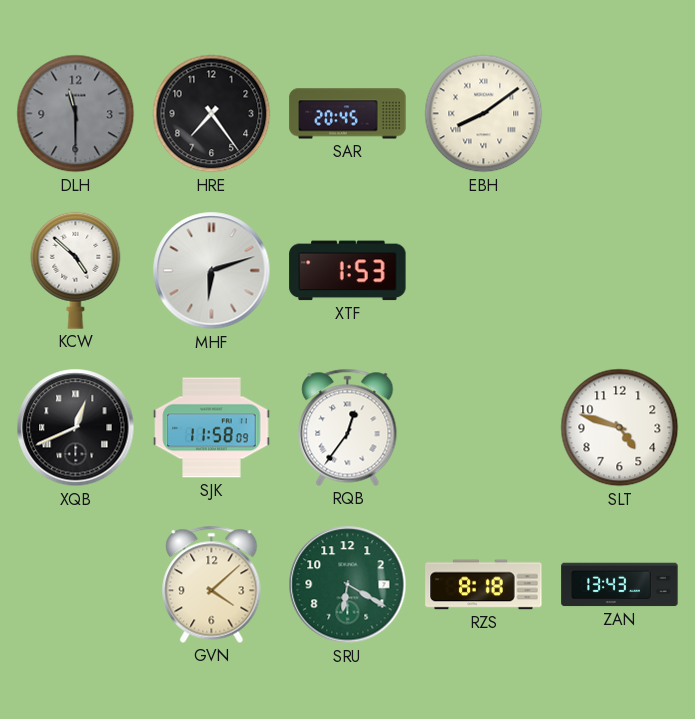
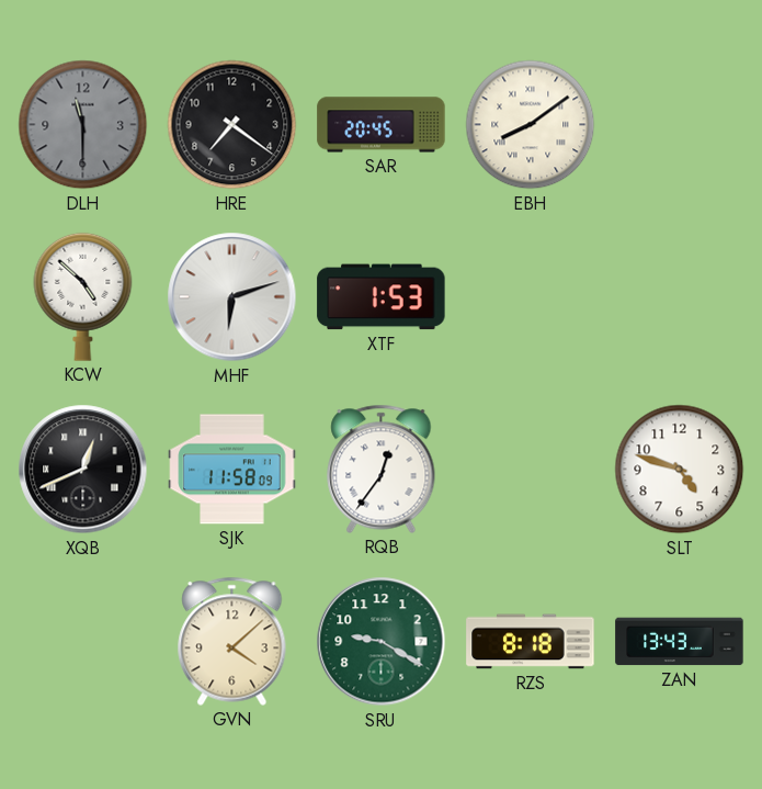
HRE: 7:24 -> 7:21 (232, 125)
SRU: 6:20 -> 9:20 (382, 642)
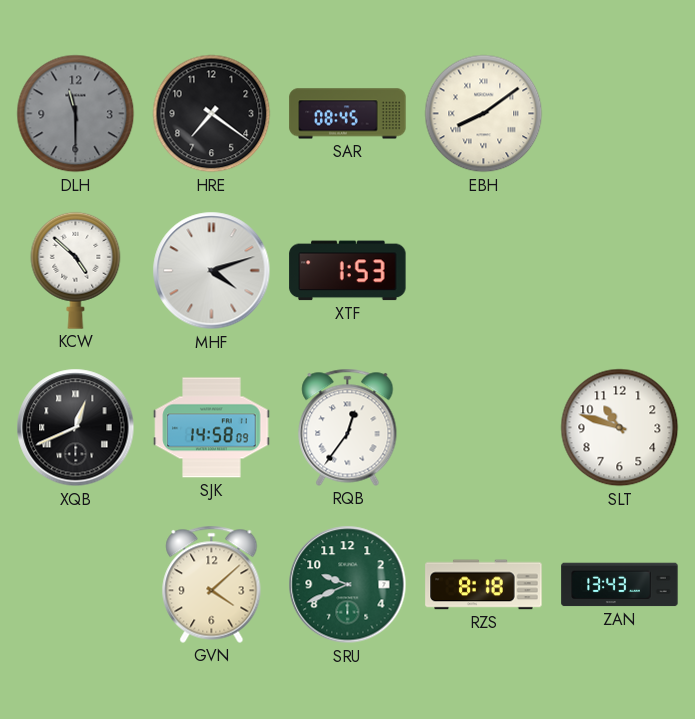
SAR: 20:45 -> 08:45 (348, 114)
MHF: 6:12 -> 4:12 (212, 271)
SJK: 11:58 -> 14:58 (212, 428)
SLT: 4:48 -> 10:48 (620, 428)
SRU: 9:20 -> 9:41 (348, 585)
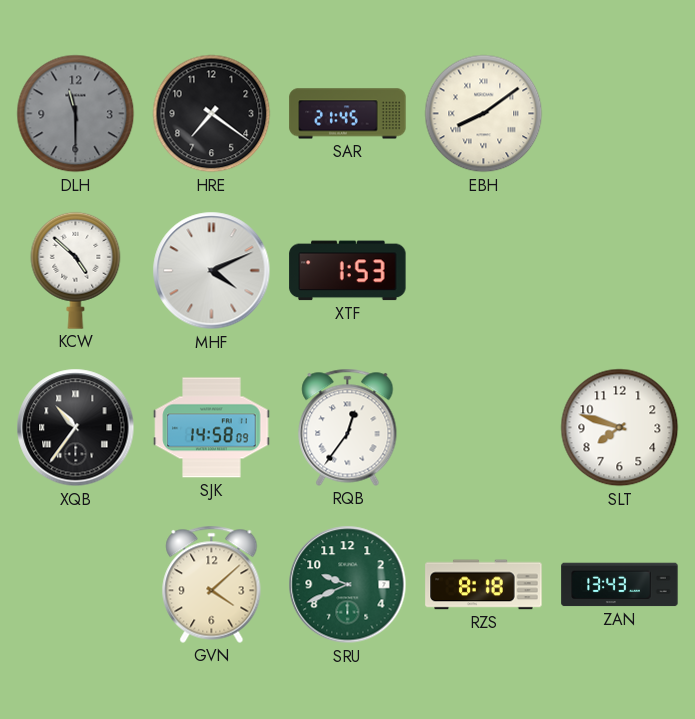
SAR: 08:45 -> 21:45 (348, 114)
MHF: 4:12 -> 4:11 (212, 271)
XQB: 12:41 -> 10:36 (76, 428)
SLT: 10:48 -> 7:48 (620, 428)
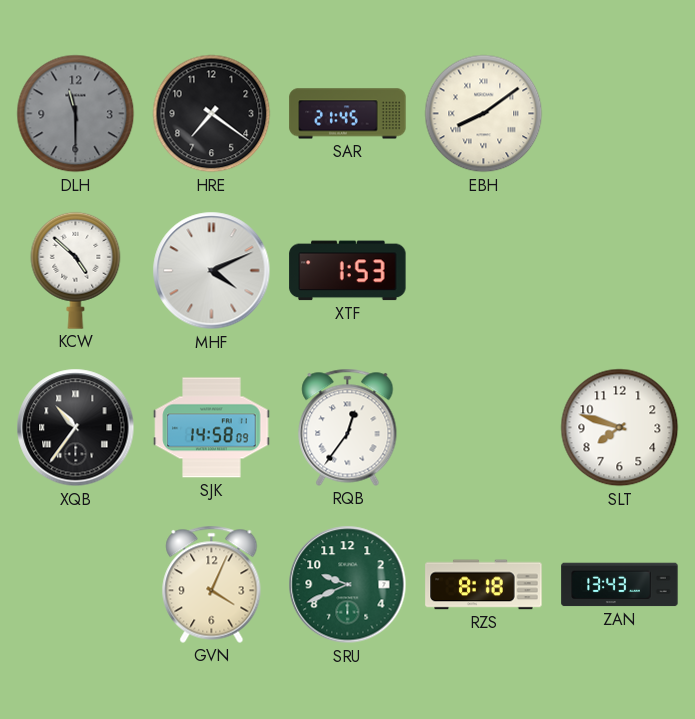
GVN: 4:08 -> 4:04 (212, 584)
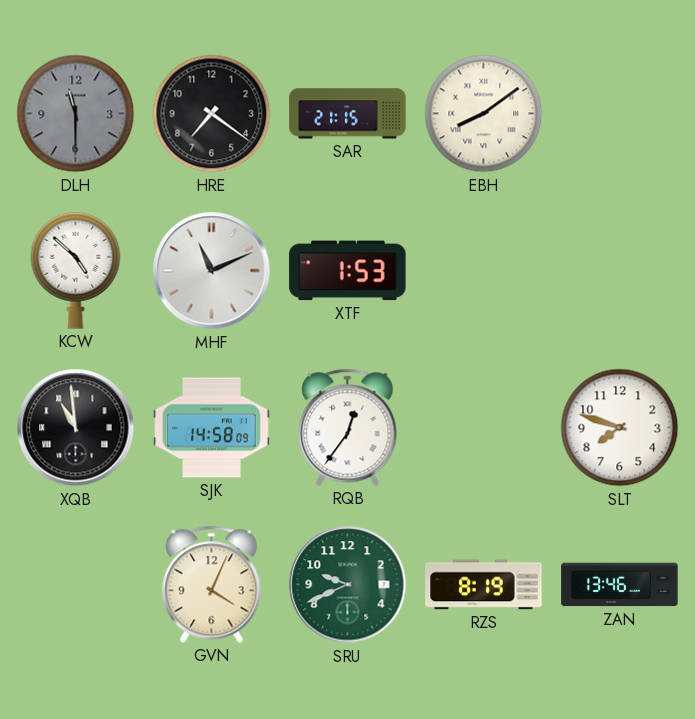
SAR: 21:45 -> 21:15 (348, 114)
MHF: 4:11 -> 11:11 (212, 271)
XQB: 10:36 -> 10:59 (76, 428)
RZS: 8:18 -> 8:19 (484, 585)
ZAN: 13:43 -> 13:46 (620, 585)
